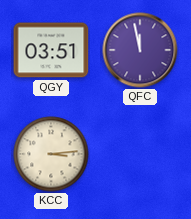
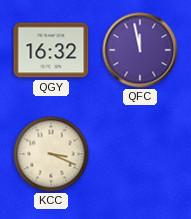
QGY: 03:51 -> 16:32 (51, 50)
KCC: 3:14 -> 3:19 (51, 154)
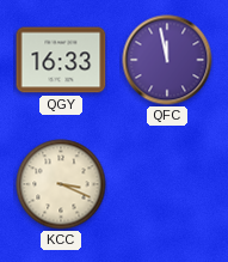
QGY: 16:32 -> 16:33 (61, 60)
